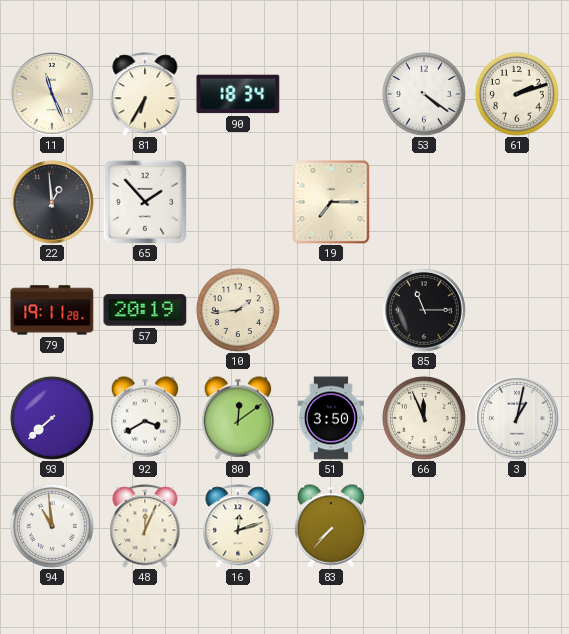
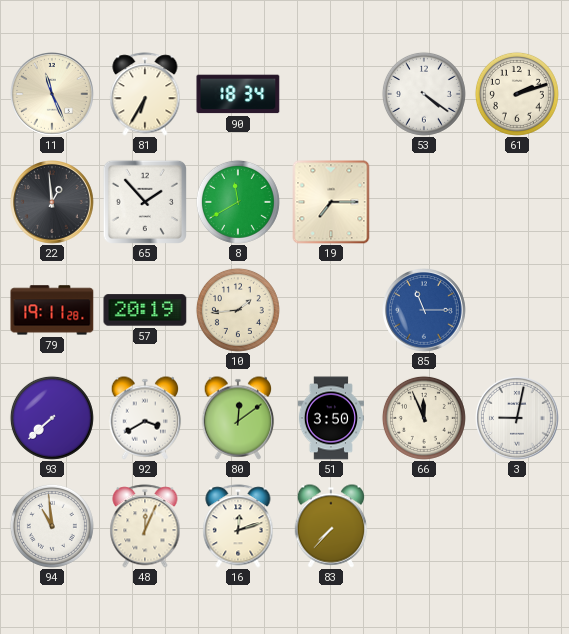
8: none -> 11:40 (238, 202)
85 dial: black -> blue (425, 311)
3: 1:02 -> 9:02 (518, 419)
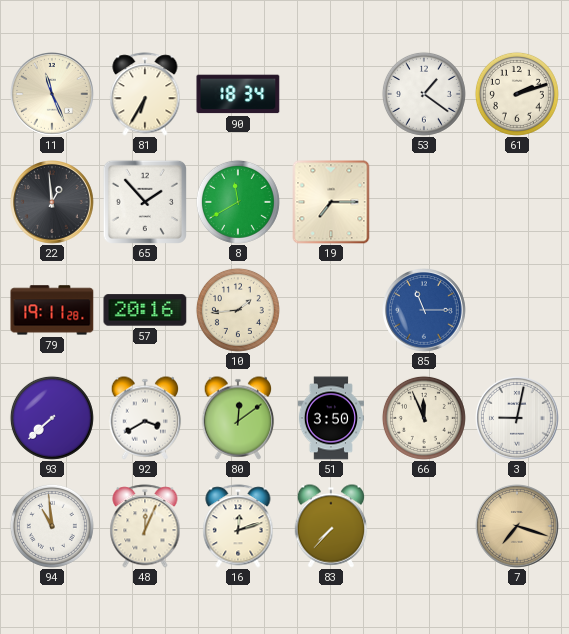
53: 4:21 -> 1:21 (424, 94)
57: 20:19 -> 20:16 (145, 310)
7: none -> 7:18 (518, 527)
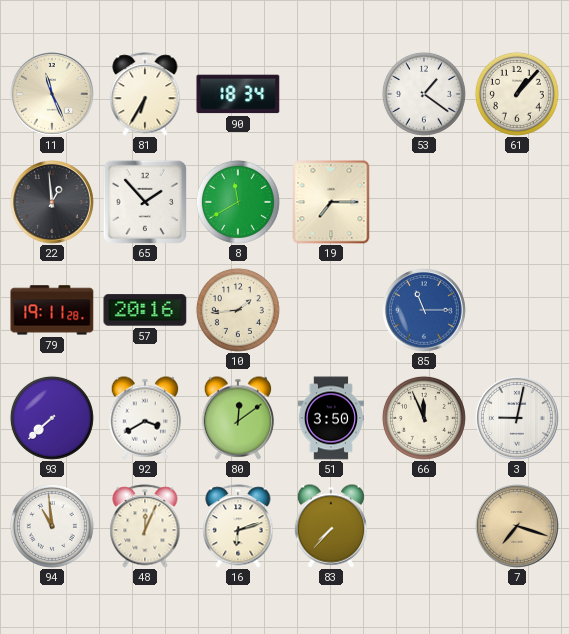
61: 2:12 -> 1:07 (517, 94)
16: 12:12 -> 6:12 (238, 526)
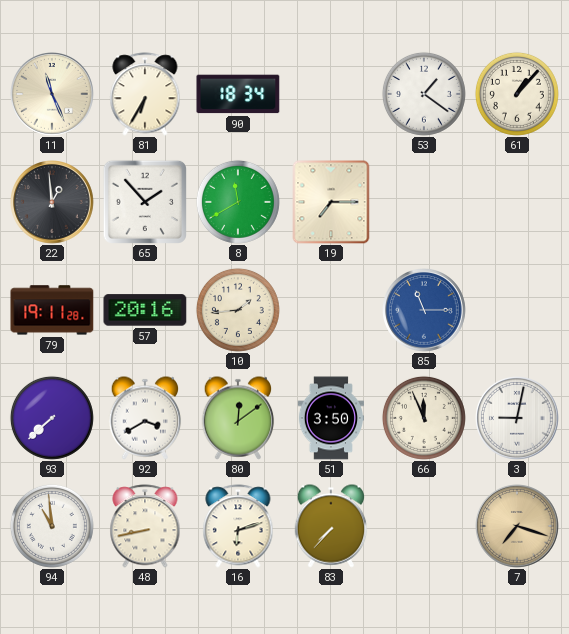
48: 12:04 -> 8:43 (145, 526)
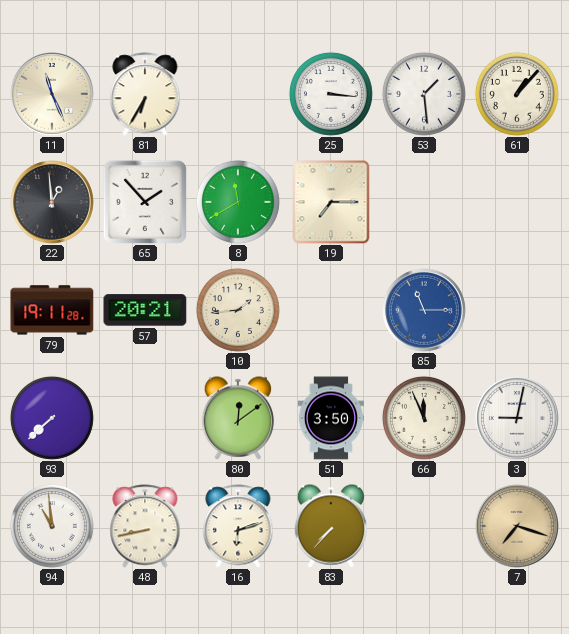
90: 18:34 -> none (238, 94)
25: none -> 3:16 (331, 94)
53: 1:21 -> 1:29 (424, 94)
57: 20:16 -> 20:21 (145, 310)
92: 3:40 -> none (145, 418)
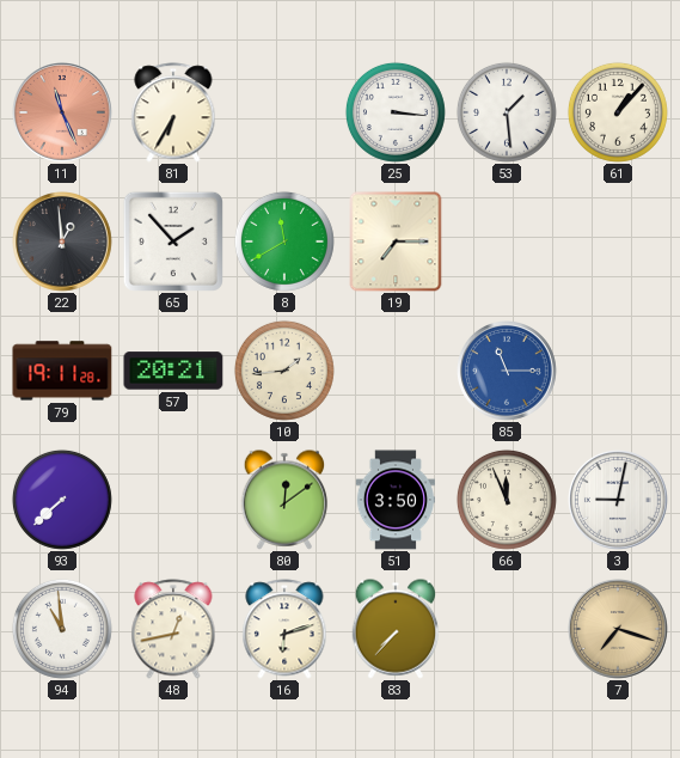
11 dial: cream -> salmon (63, 114)
48: 8:43 -> 12:43 (173, 629)
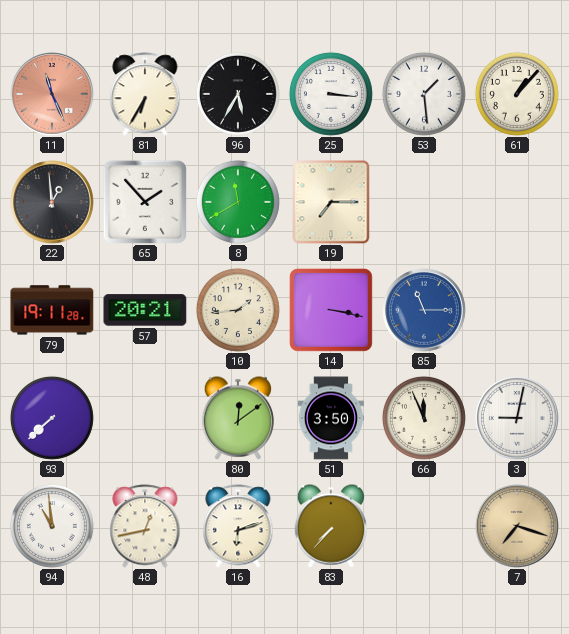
96: none -> 5:35 (238, 94)
14: none -> 3:17 (331, 310)
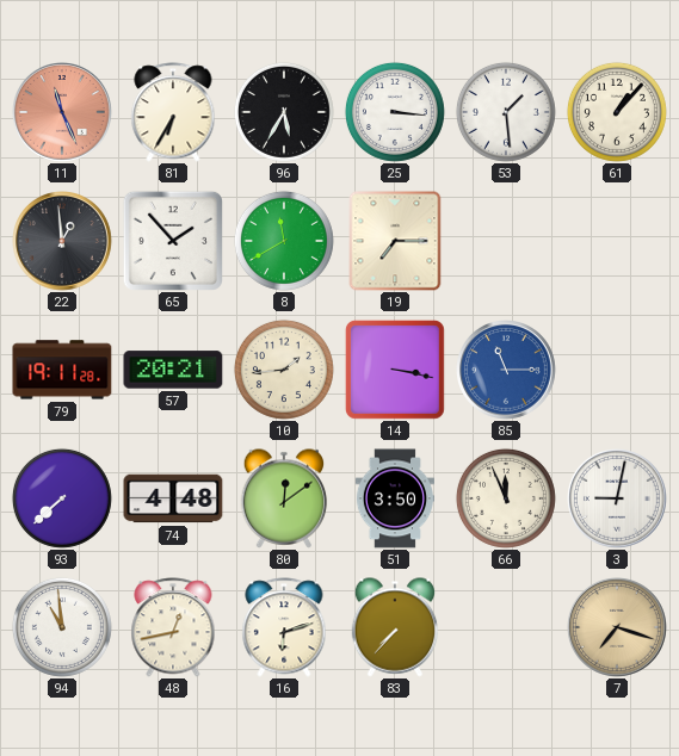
74: none -> 4:48 (173, 498)
